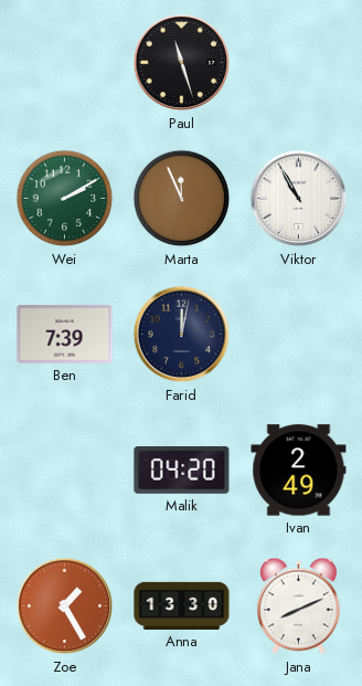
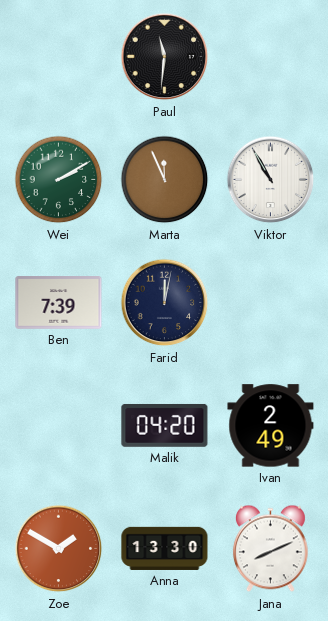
Paul: 11:27 -> 11:31 (165, 57)
Zoe: 1:25 -> 1:50 (59, 549)
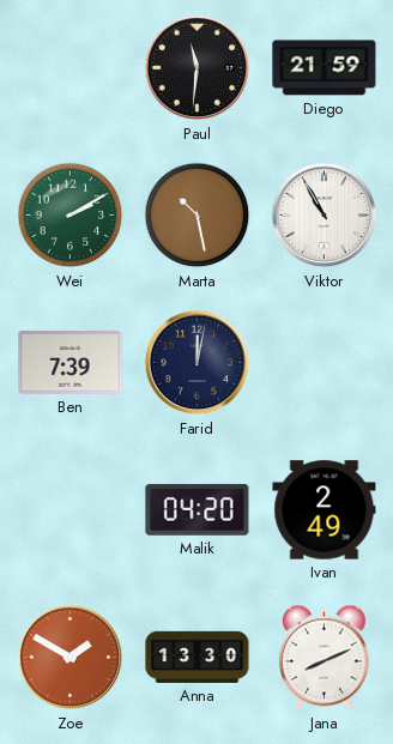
Diego: none -> 21:59 (325, 68)
Marta: 11:56 -> 10:28 (198, 216)
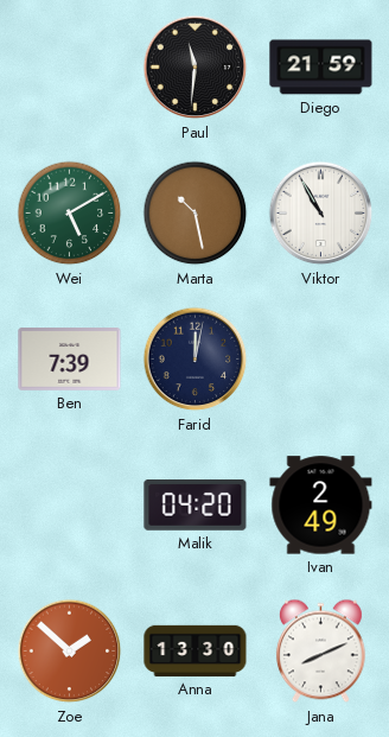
Wei: 2:10 -> 5:10 (70, 214)
Zoe: 1:50 -> 1:52 (70, 652)
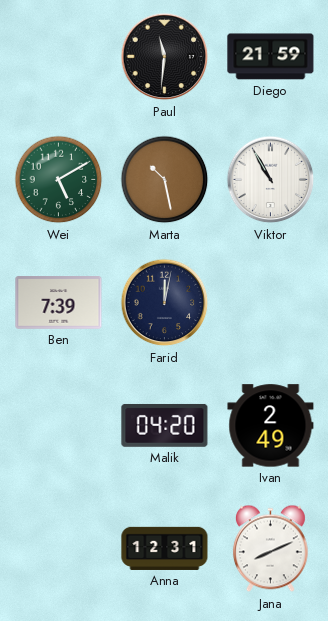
Zoe: 1:52 -> none (70, 652)
Anna: 13:30 -> 12:31 (165, 548)
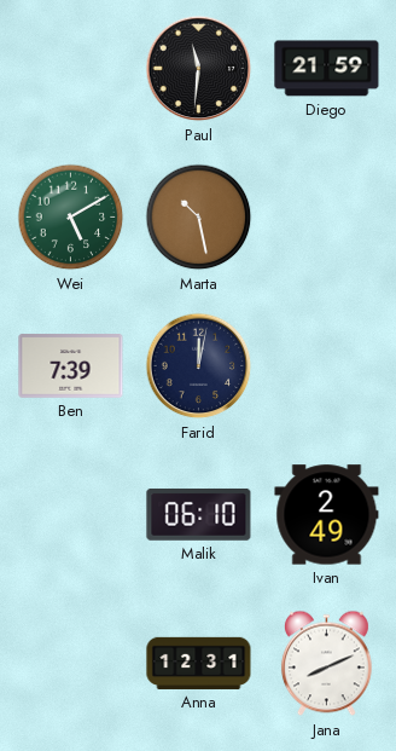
Viktor: 10:55 -> none (271, 180)
Malik: 04:20 -> 06:10 (199, 515)
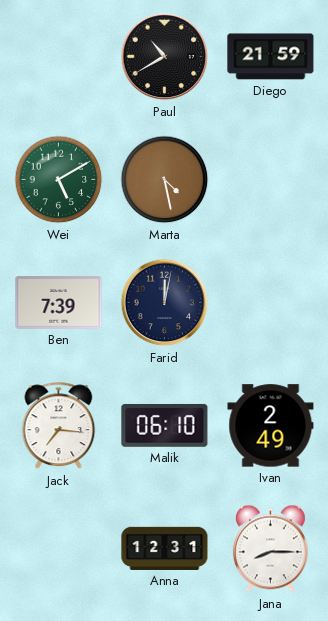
Paul: 11:31 -> 10:40 (165, 57)
Marta: 10:28 -> 4:28 (165, 180)
Jack: none -> 7:16 (59, 426)
Jana: 8:11 -> 8:15 (270, 549)
